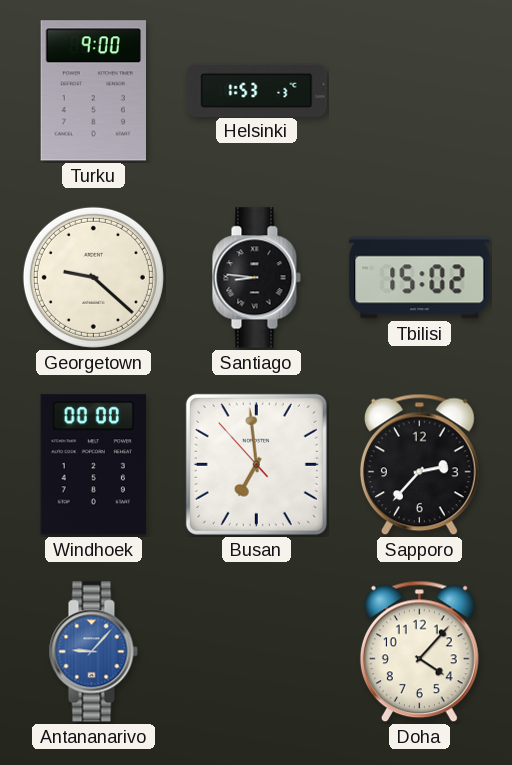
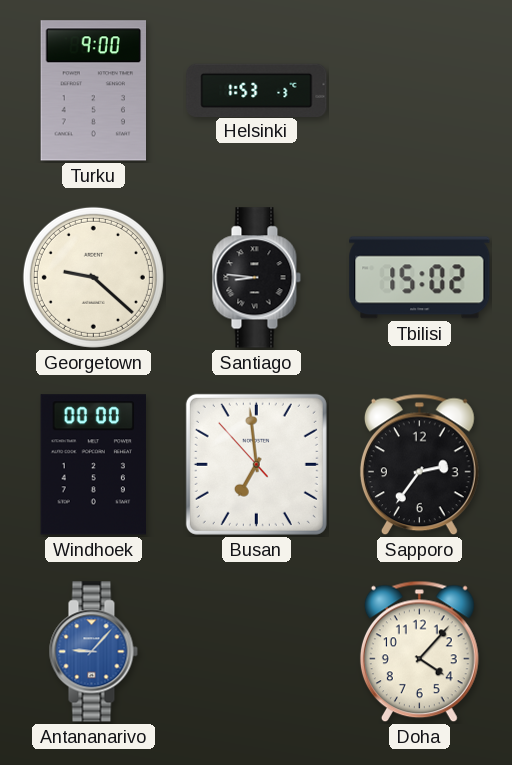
Sapporo: 2:37 -> 2:36 (419, 465)
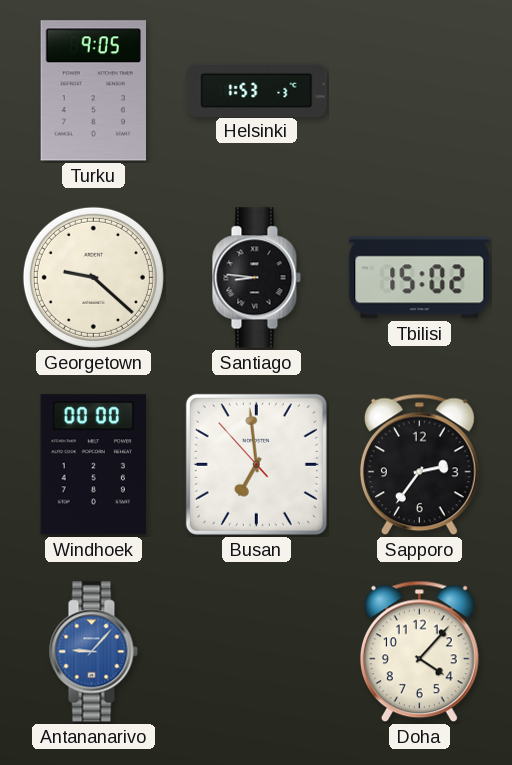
Turku: 9:00 -> 9:05 (93, 91)
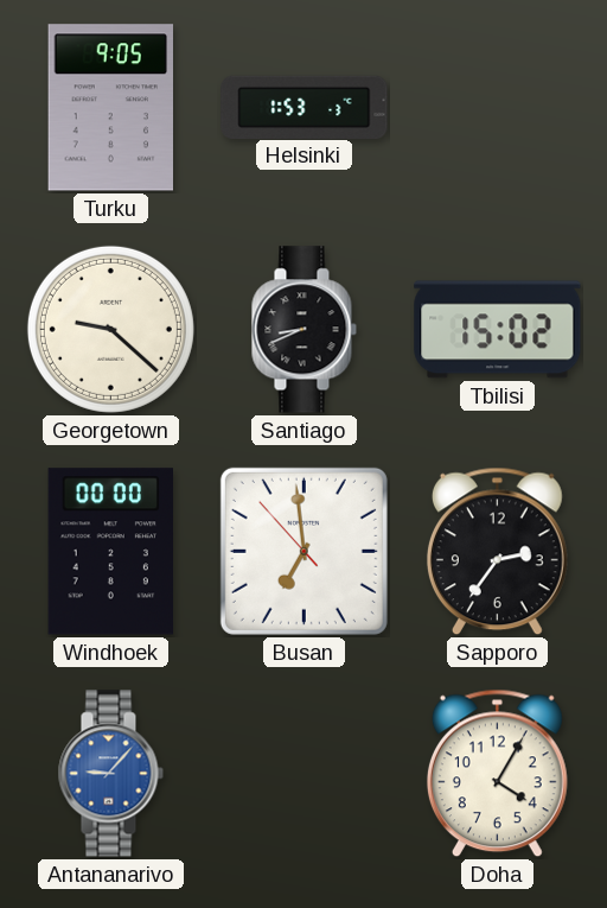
Santiago: 8:46 -> 8:41 (303, 330)
Doha: 4:07 -> 4:05 (497, 774)
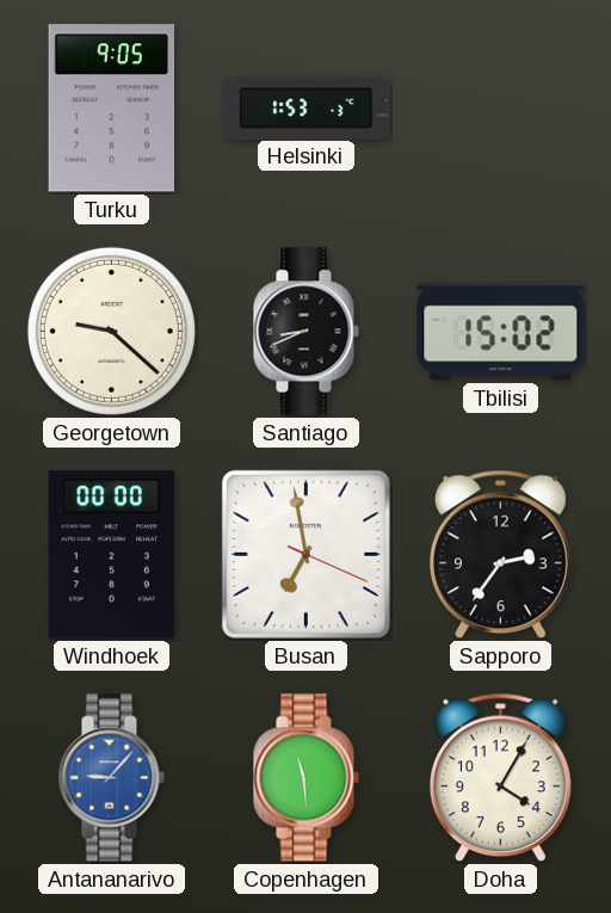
Busan: 6:58:53 -> 6:58:19 (305, 554)
Copenhagen: none -> 11:29 (305, 778)
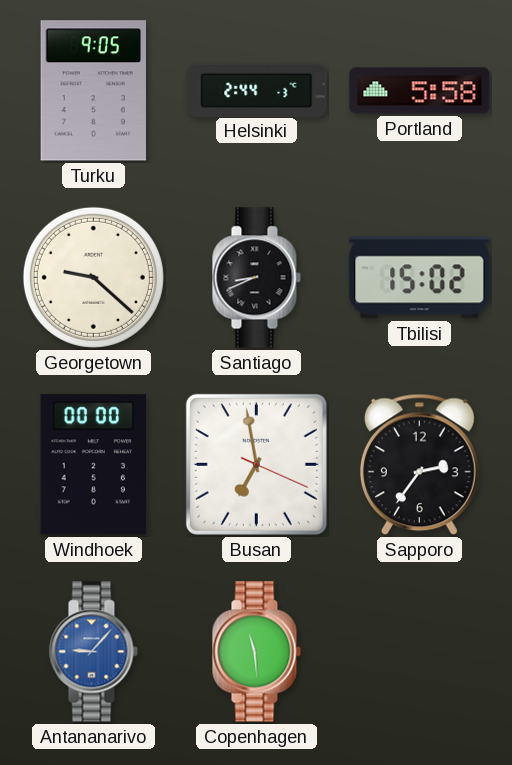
Helsinki: 1:53 -> 2:44 (257, 90)
Portland: none -> 5:58 (420, 91)
Doha: 4:05 -> none (500, 778)
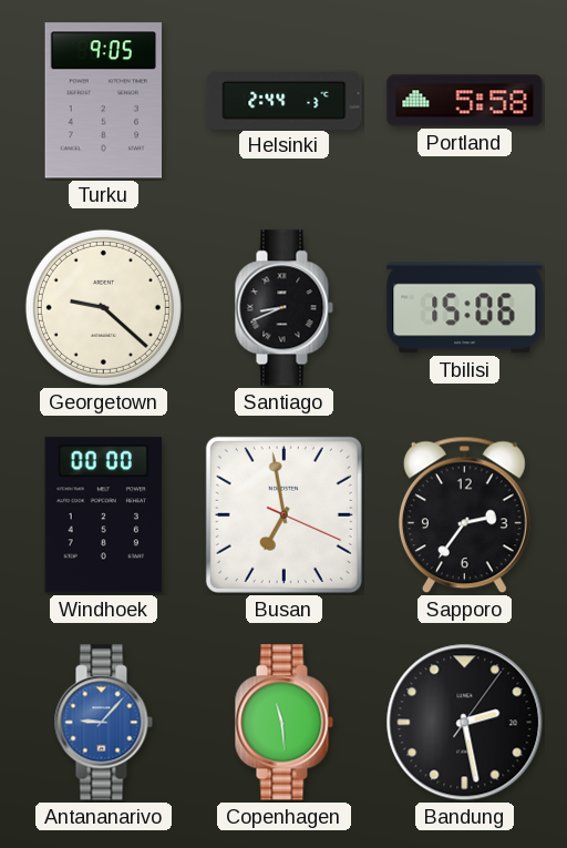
Tbilisi: 15:02 -> 15:06 (465, 308)
Bandung: none -> 2:28 (465, 723)
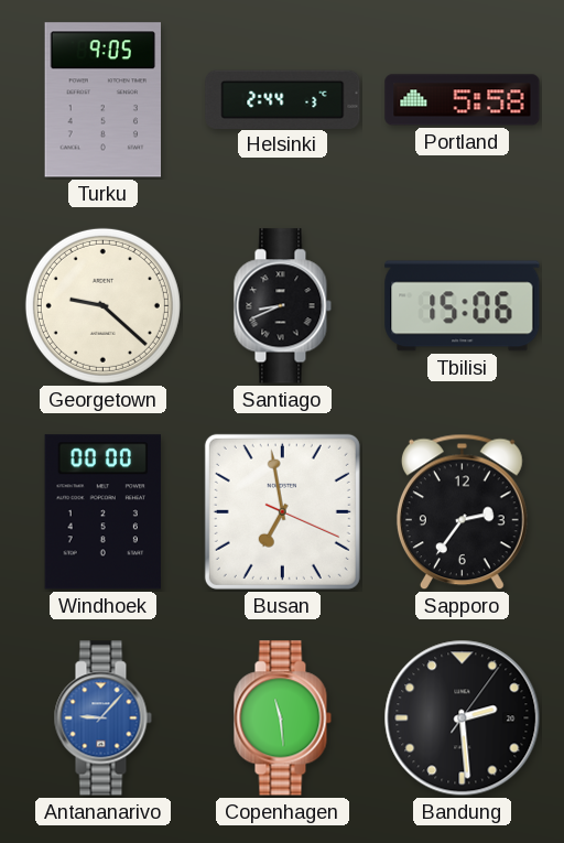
Bandung: 2:28 -> 2:29 (463, 718)
